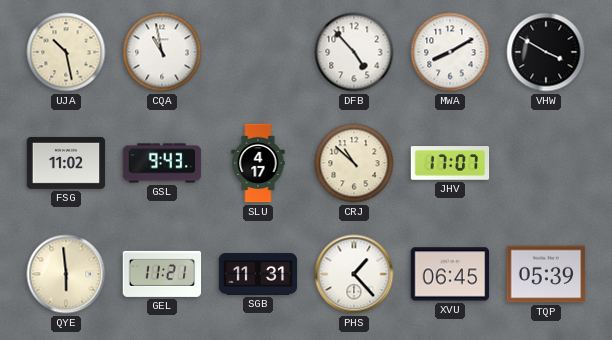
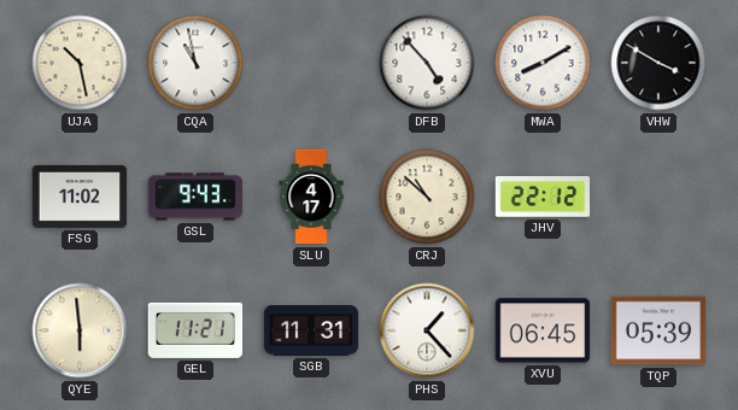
JHV: 17:07 -> 22:12 (543, 197)
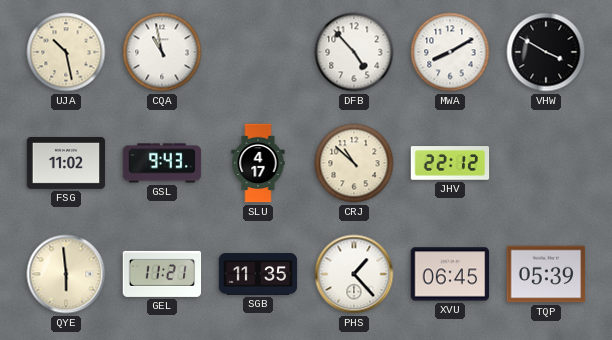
SGB: 11:31 -> 11:35 (258, 274)
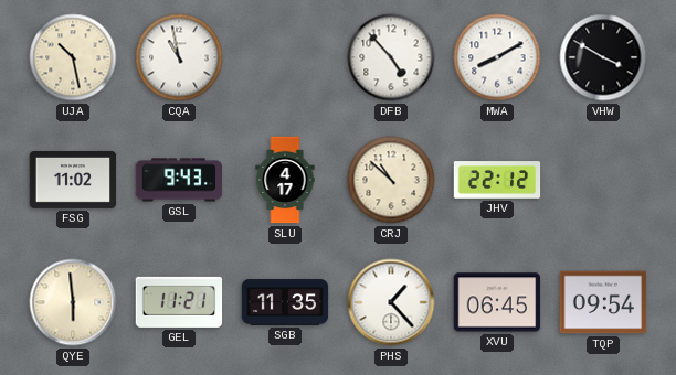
TQP: 05:39 -> 09:54 (603, 302)
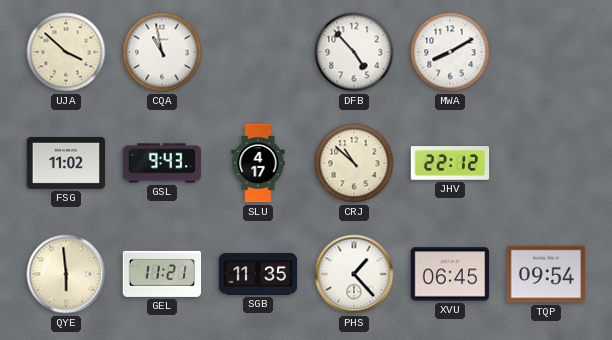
UJA: 10:28 -> 3:52 (66, 52)
VHW: 3:50 -> none (603, 57)
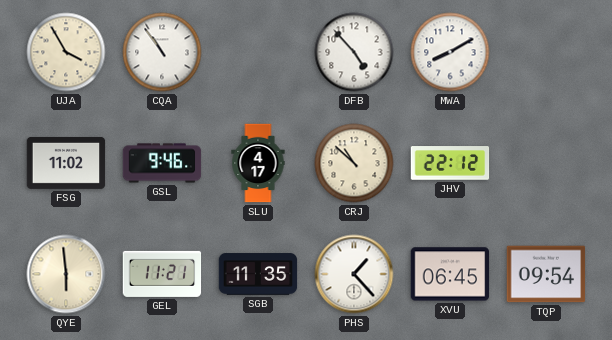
UJA: 3:52 -> 3:55 (66, 52)
CQA: 10:58 -> 10:54 (162, 52)
GSL: 9:43 -> 9:46 (162, 163)
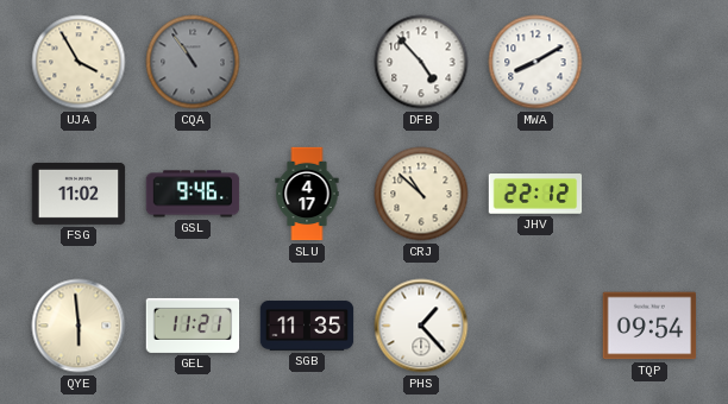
CQA dial: white -> grey (193, 62)
XVU: 06:45 -> none (450, 274)
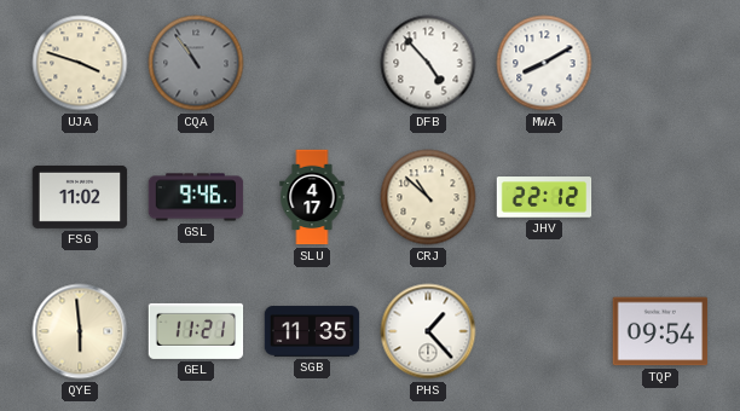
UJA: 3:55 -> 3:48 (80, 63)
